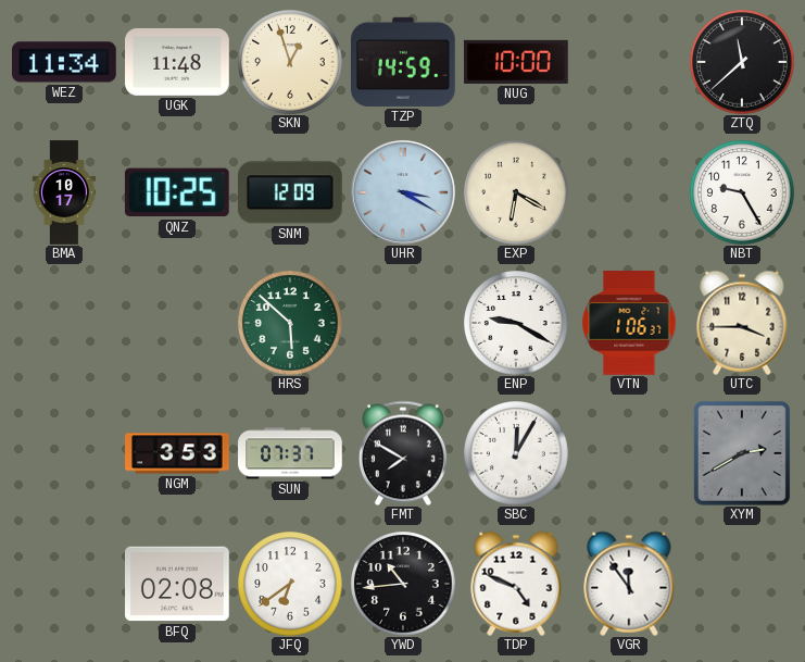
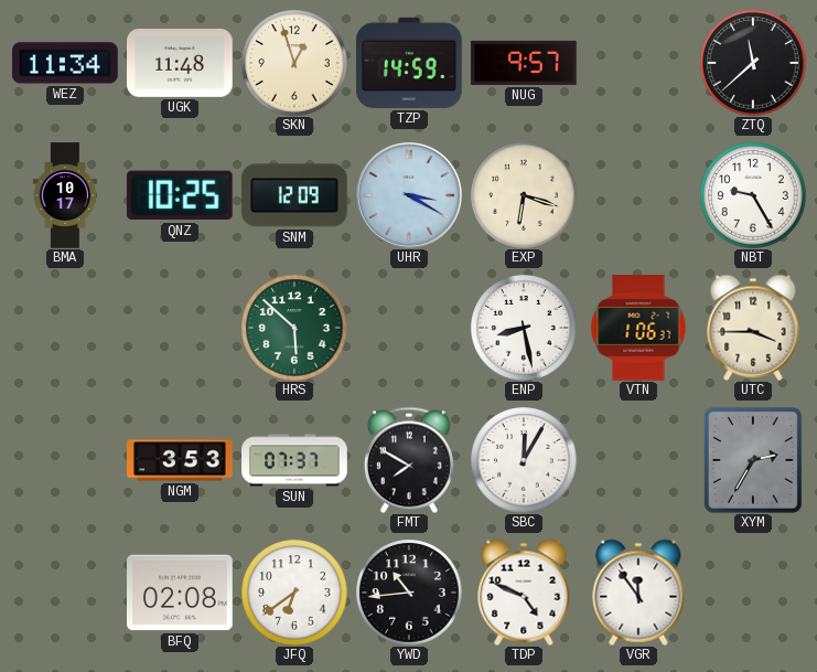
NUG: 10:00 -> 9:57 (524, 63)
EXP: 6:20 -> 6:18 (524, 195)
ENP: 9:20 -> 8:28 (524, 328)
XYM: 2:40 -> 2:35 (753, 460)
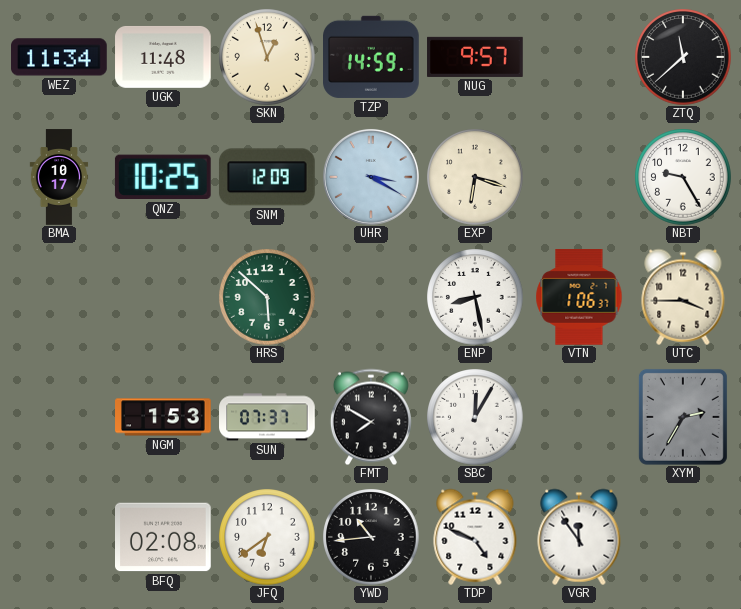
NGM: 3:53 -> 1:53 (163, 417)
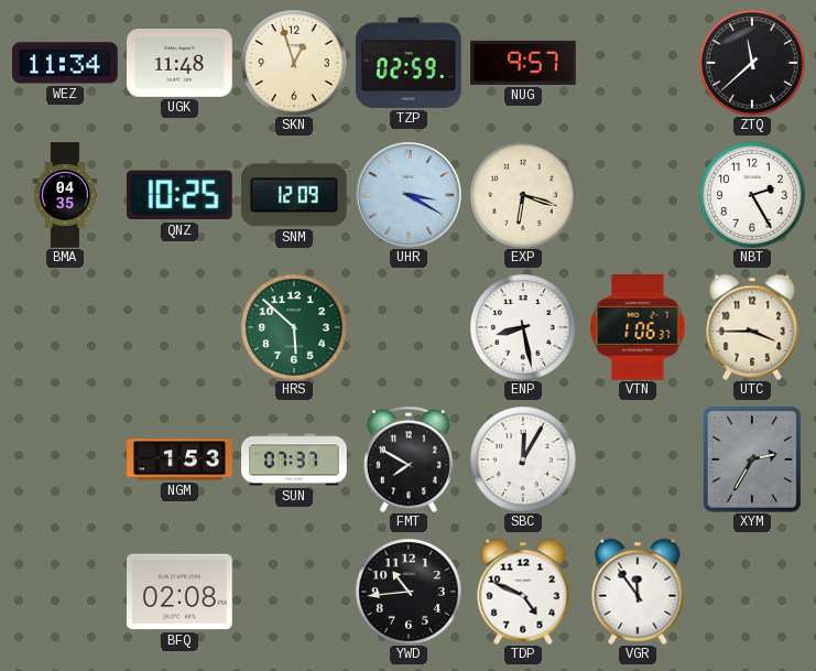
TZP: 14:59 -> 02:59 (410, 63)
BMA: 10:17 -> 04:35 (65, 195)
NBT: 9:25 -> 2:25 (752, 195)
JFQ: 6:39 -> none (267, 537)
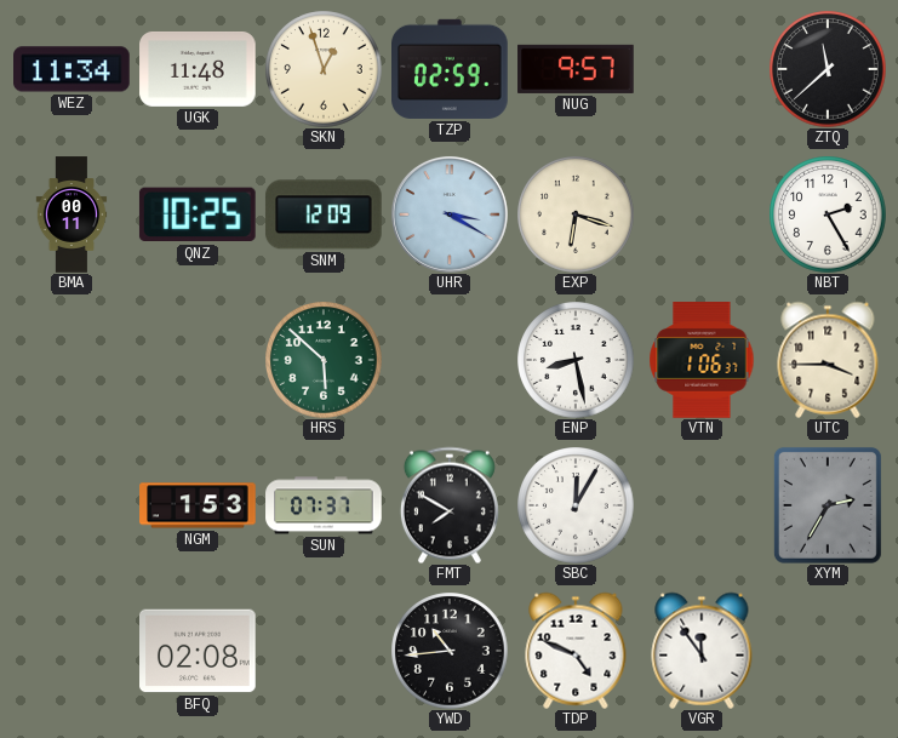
BMA: 04:35 -> 00:11 (72, 214)
